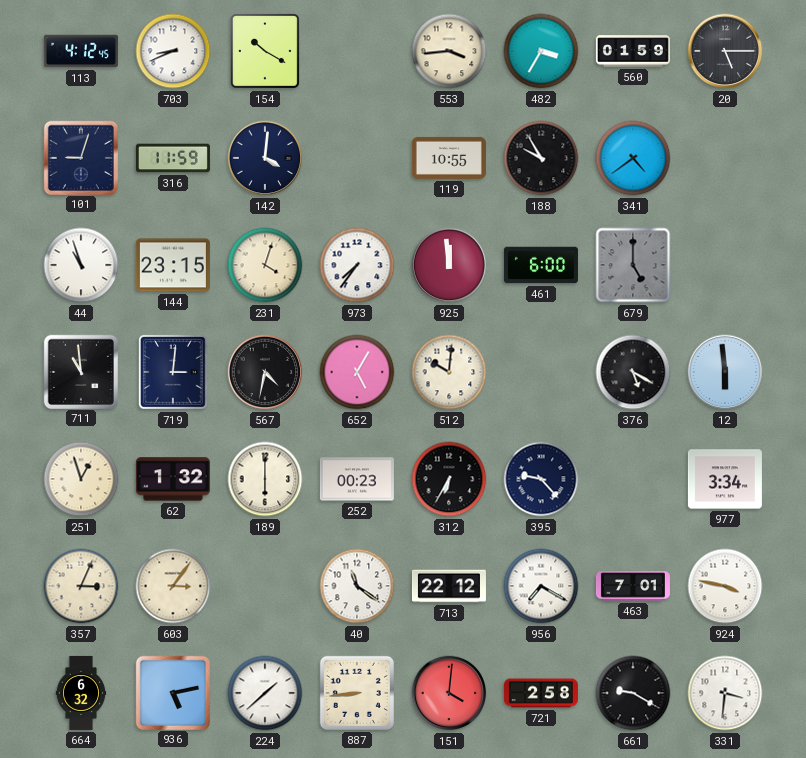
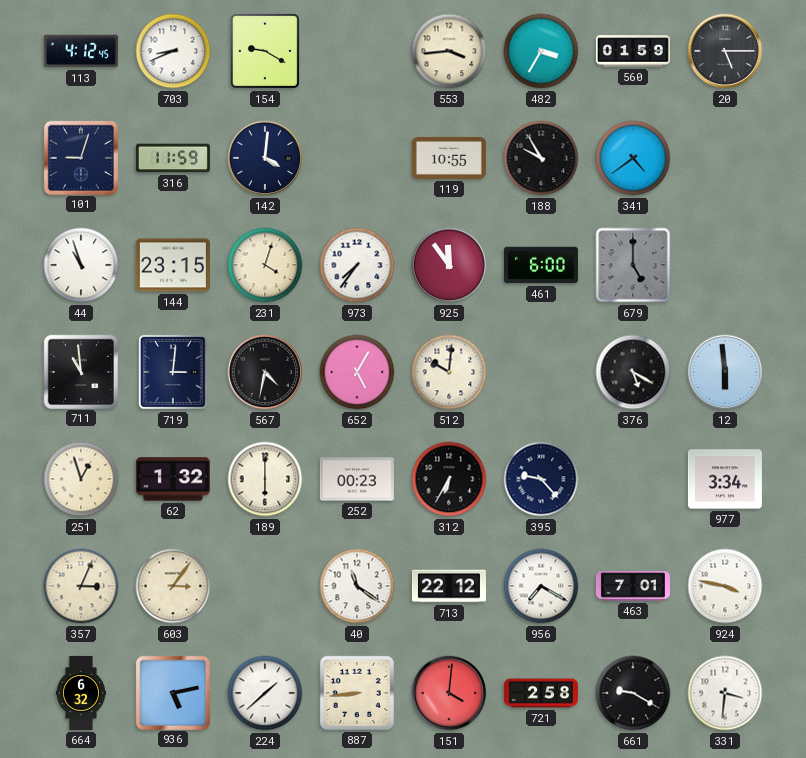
154: 10:20 -> 9:20 (266, 52)
925: 11:59 -> 11:54 (449, 265)
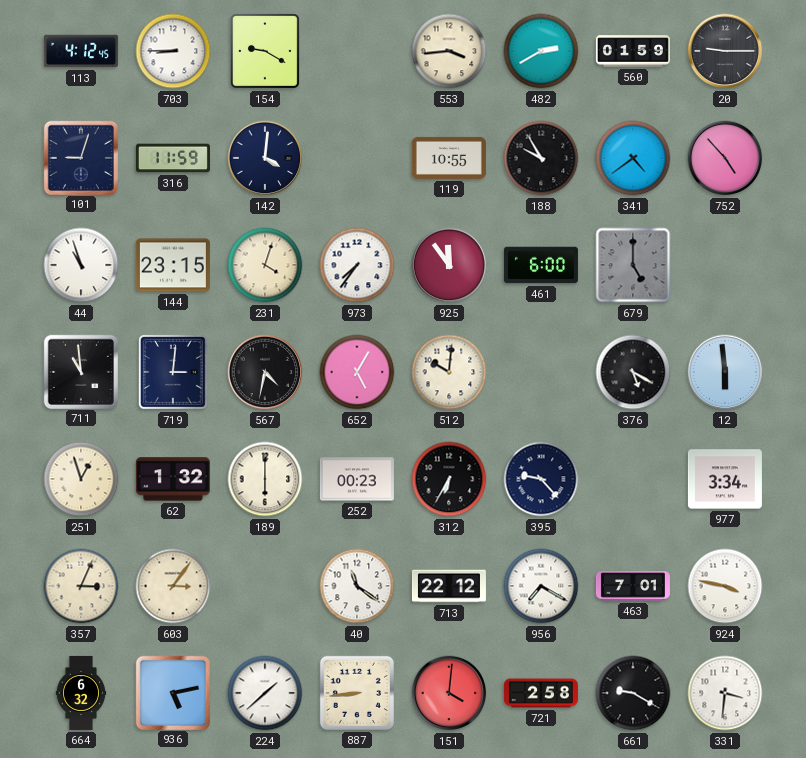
703: 8:41 -> 8:45 (173, 51)
482: 3:35 -> 2:40 (541, 51)
20: 5:15 -> 9:15 (725, 51)
752: none -> 4:53 (725, 158)
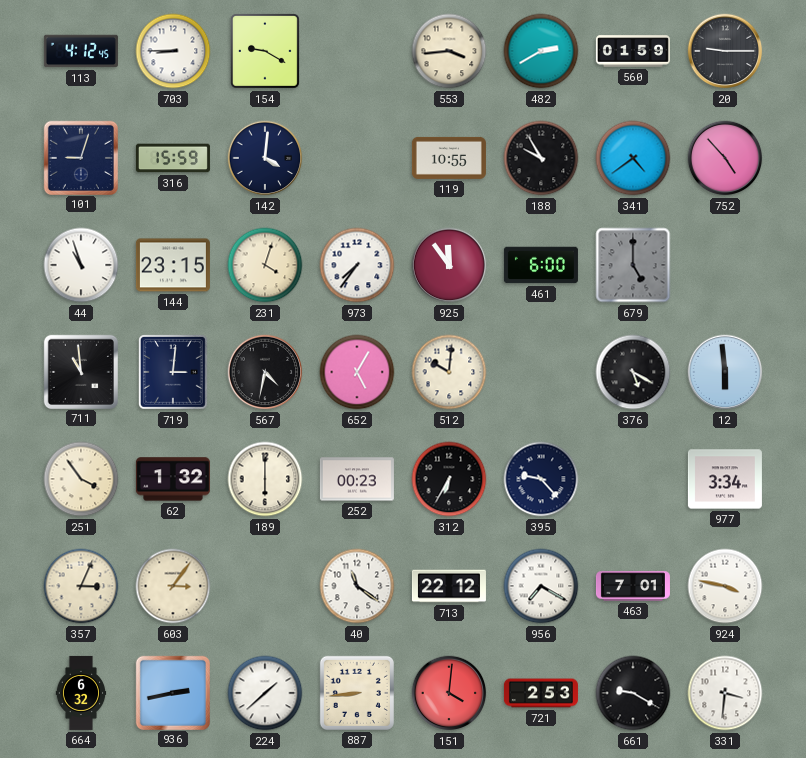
316: 11:59 -> 15:59 (173, 158)
251: 12:57 -> 3:54 (81, 479)
936: 5:13 -> 2:43 (172, 692)
721: 2:58 -> 2:53 (541, 693)
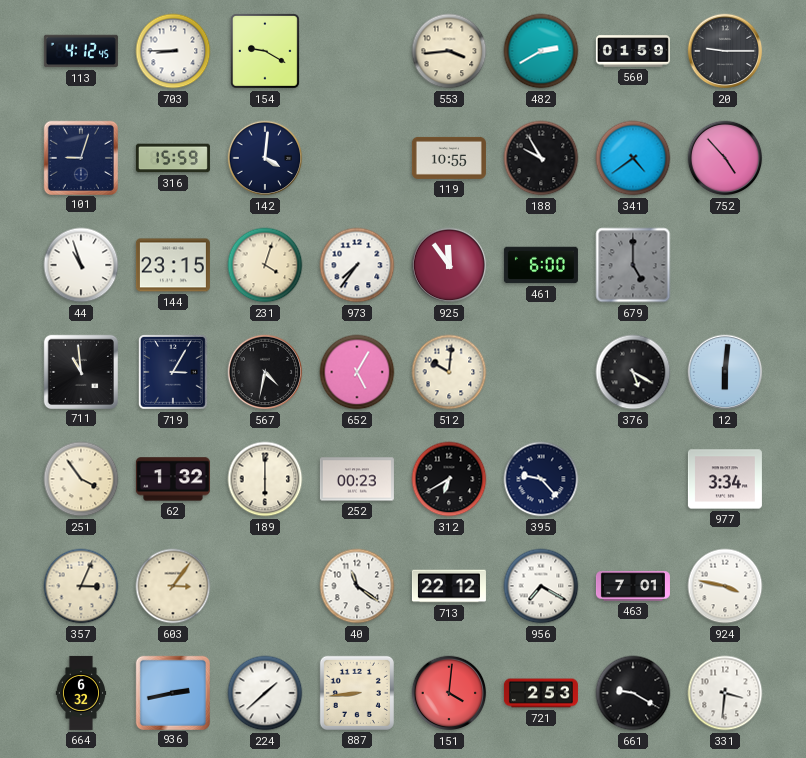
719: 3:01 -> 3:05 (174, 373)
12: 5:59 -> 6:01 (725, 372)
312: 6:35 -> 6:40 (449, 479)
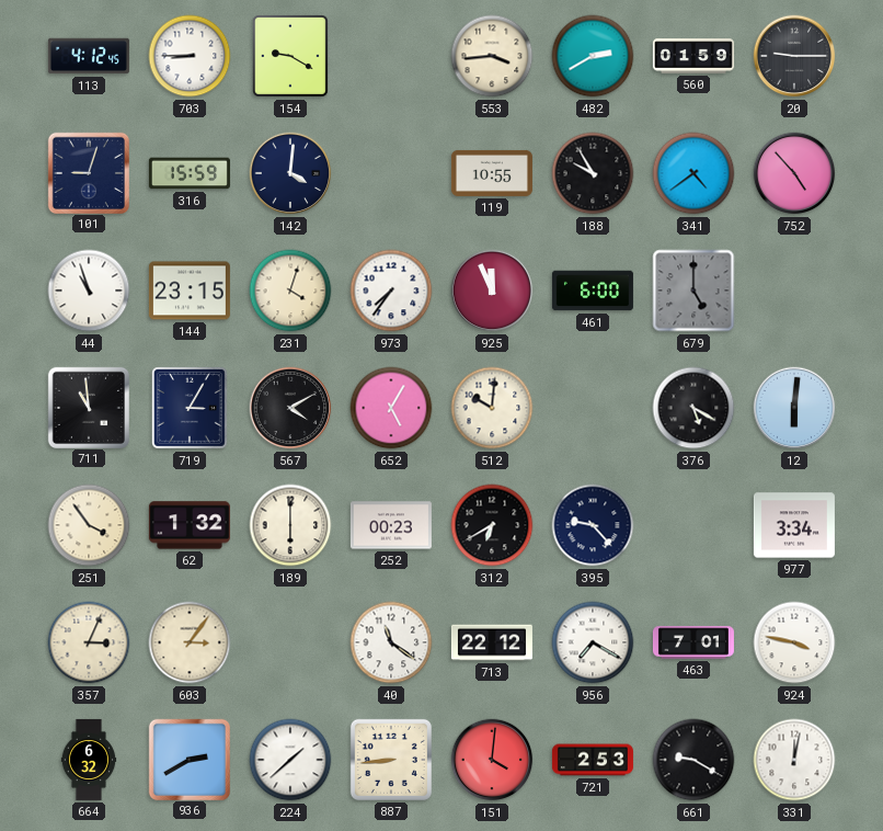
925: 11:54 -> 11:56 (492, 291)
567: 4:32 -> 4:10 (290, 408)
936: 2:43 -> 2:40 (188, 759)
331: 3:31 -> 12:02 (794, 760)
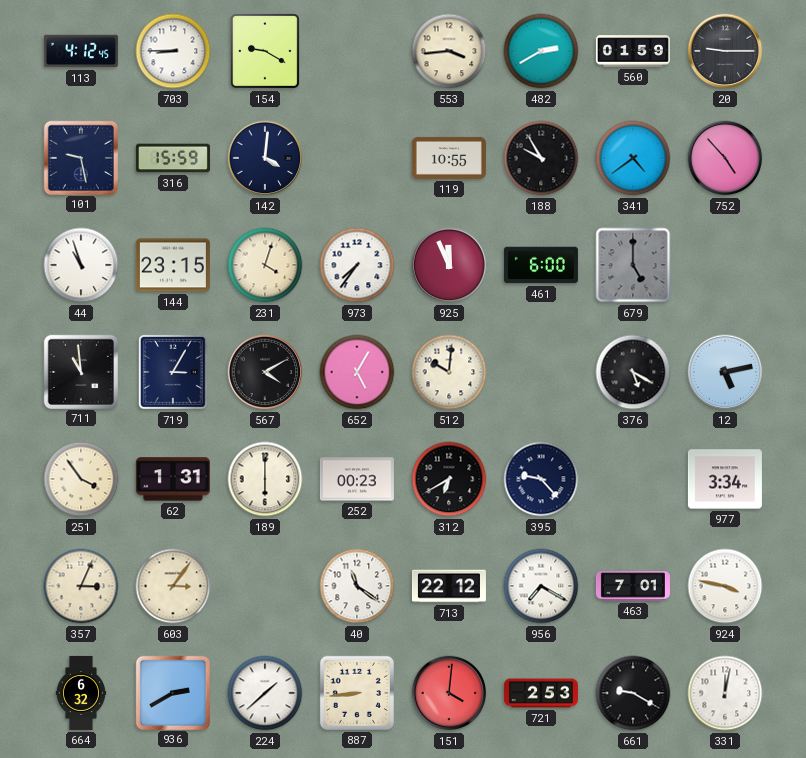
101: 9:03 -> 9:28 (80, 157)
12: 6:01 -> 5:13 (725, 372)
62: 1:32 -> 1:31 (173, 479)
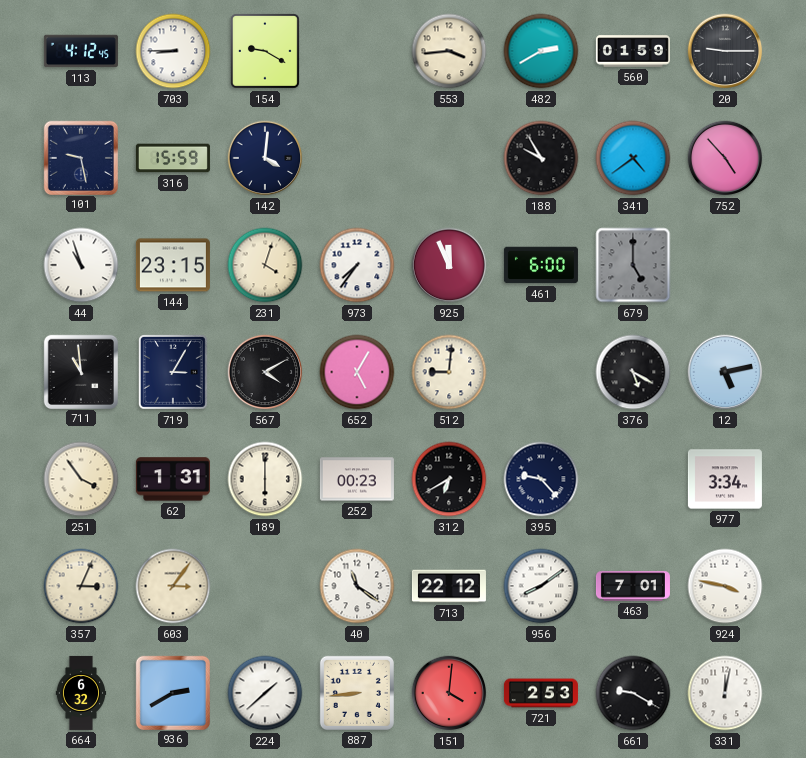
119: 10:55 -> none (449, 158)
512: 10:01 -> 9:01 (449, 372)
956: 7:20 -> 8:09 (541, 586)
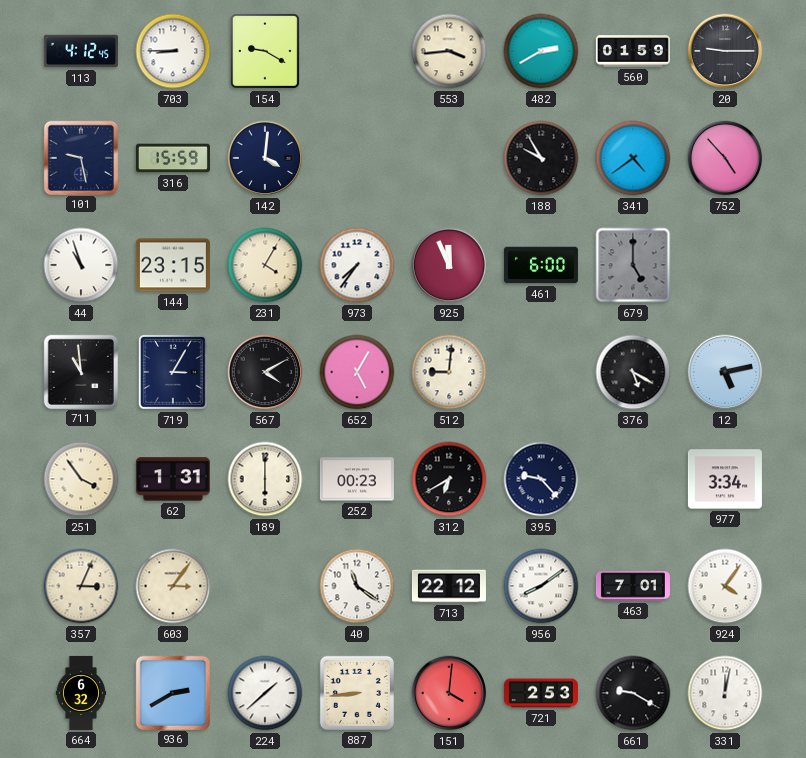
231: 4:03 -> 4:05 (265, 265)
924: 3:47 -> 4:06 (725, 586)
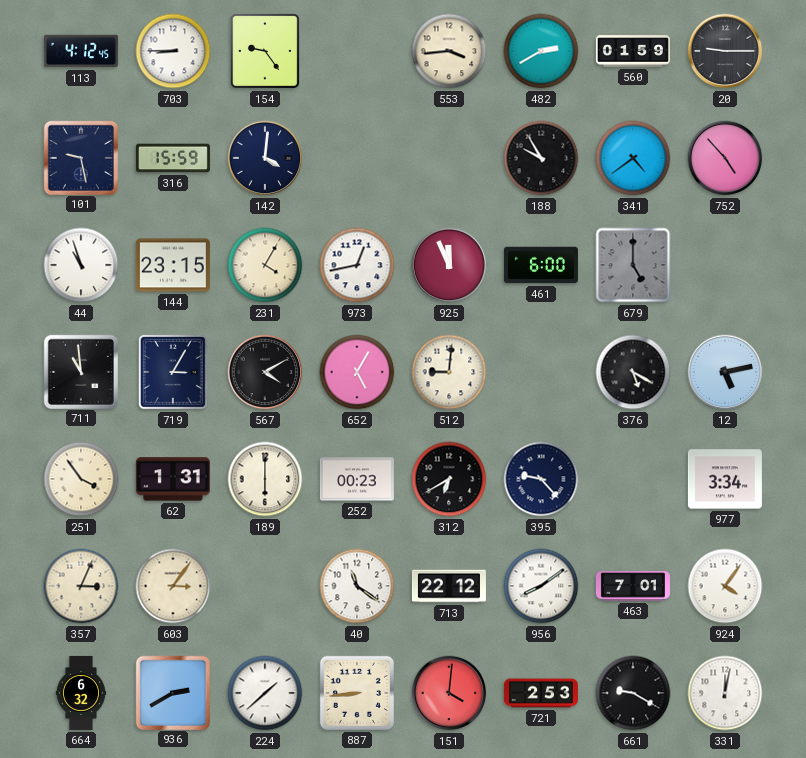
154: 9:20 -> 9:24 (266, 52)
973: 7:36 -> 12:43 (357, 265)
